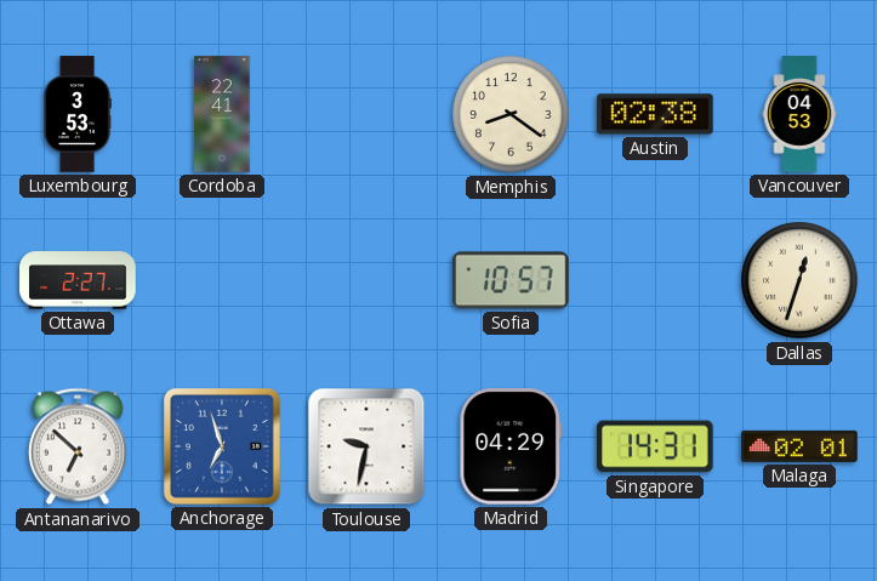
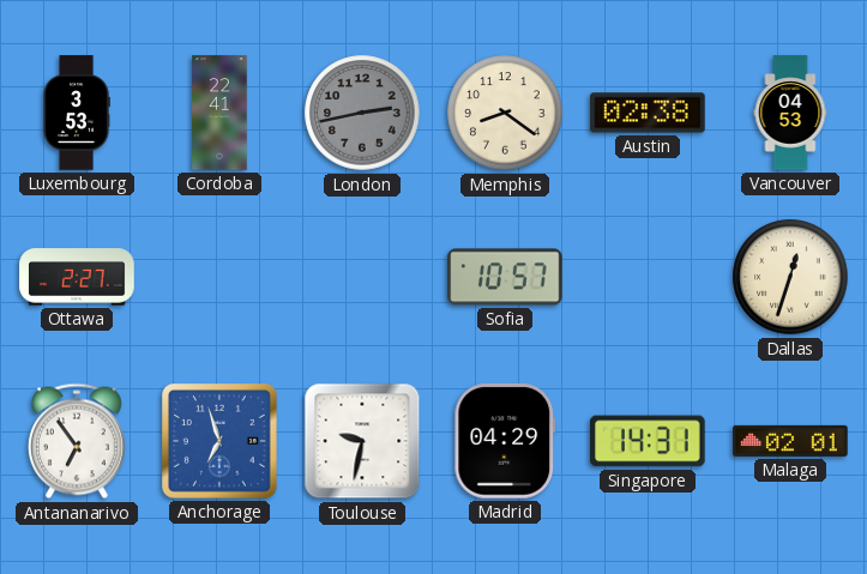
London: none -> 2:43 (362, 113)
Antananarivo: 6:52 -> 6:54 (77, 441)
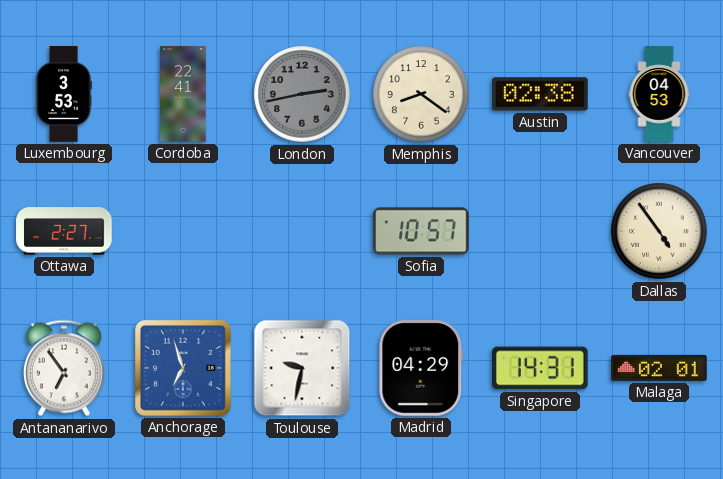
Dallas: 12:33 -> 4:54 (659, 231)
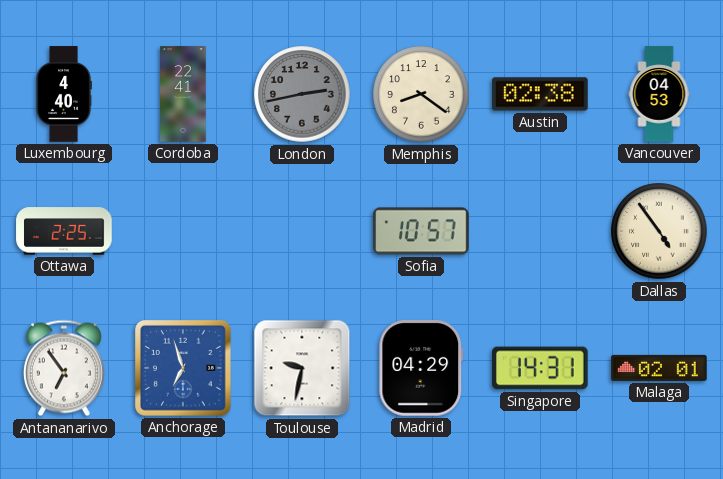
Luxembourg: 3:53 -> 4:40 (64, 94)
Ottawa: 2:27 -> 2:25 (64, 231)
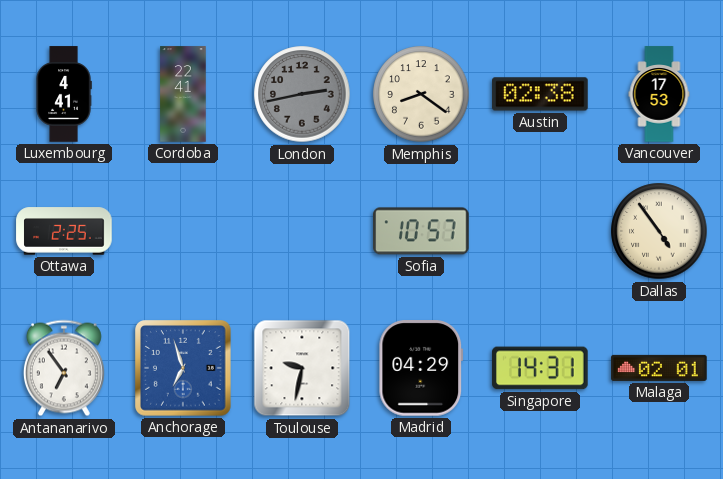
Luxembourg: 4:40 -> 4:41 (64, 94)
Vancouver: 04:53 -> 17:53 (659, 94)
